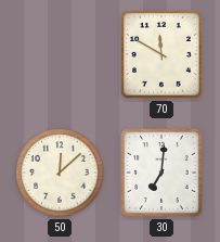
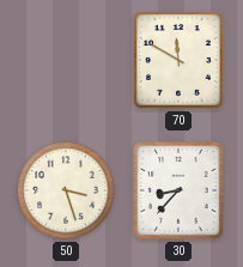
50: 12:08 -> 3:27 (66, 190)
30: 7:01 -> 8:37 (180, 192)
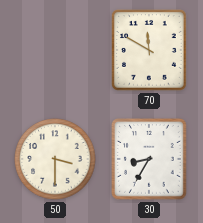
50: 3:27 -> 3:30 (55, 159)
30: 8:37 -> 8:35 (150, 160)
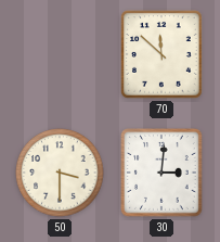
70: 11:50 -> 11:52 (163, 55)
30: 8:35 -> 3:01 (163, 174)
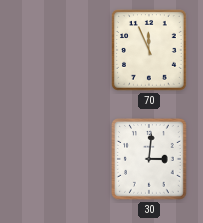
70: 11:52 -> 11:56 (150, 51)
50: 3:30 -> none (60, 173)
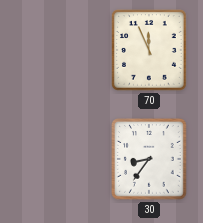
30: 3:01 -> 8:36 (150, 160)
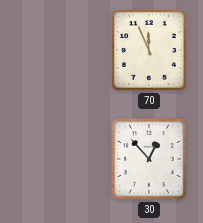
30: 8:36 -> 12:53 (150, 160)
